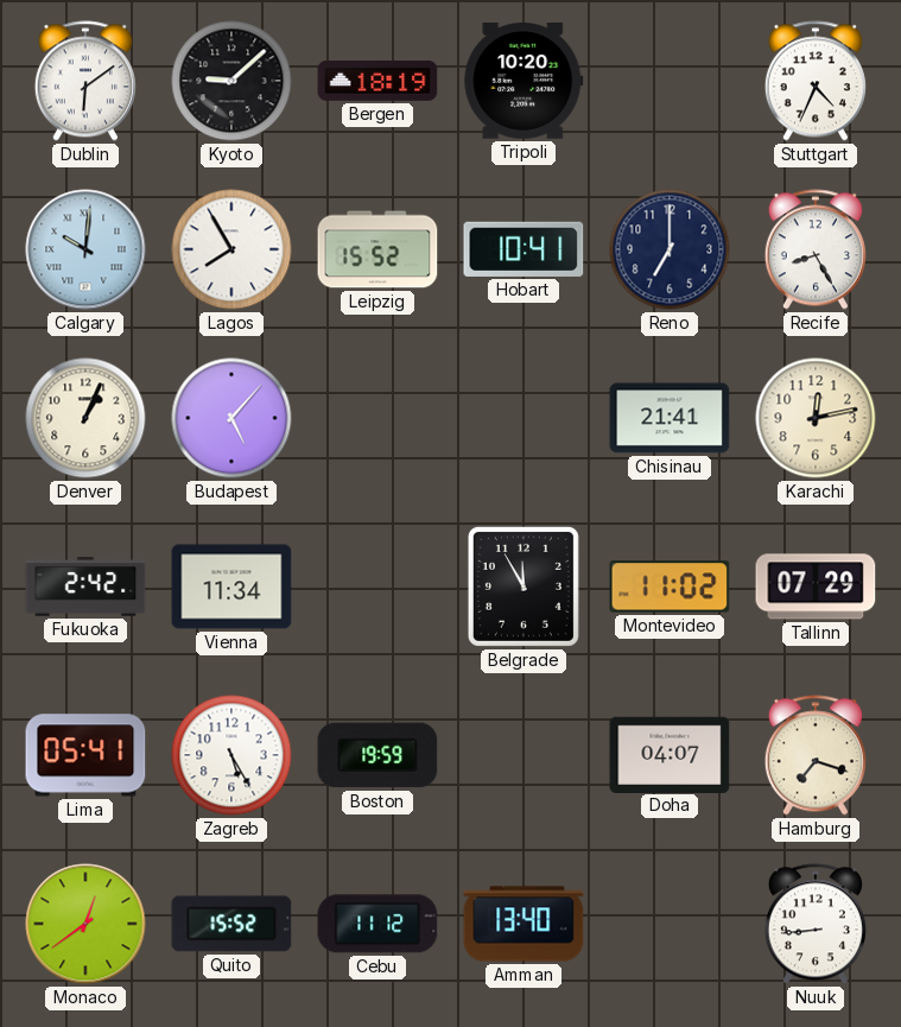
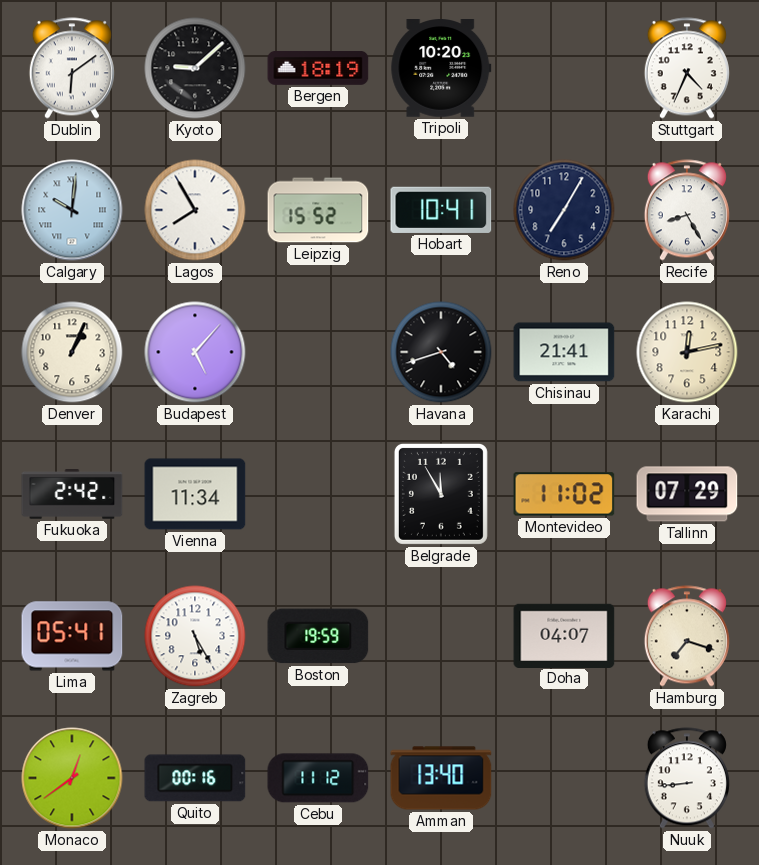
Reno: 7:00 -> 7:05 (564, 210)
Havana: none -> 4:42 (441, 352)
Quito: 15:52 -> 00:16 (195, 778)
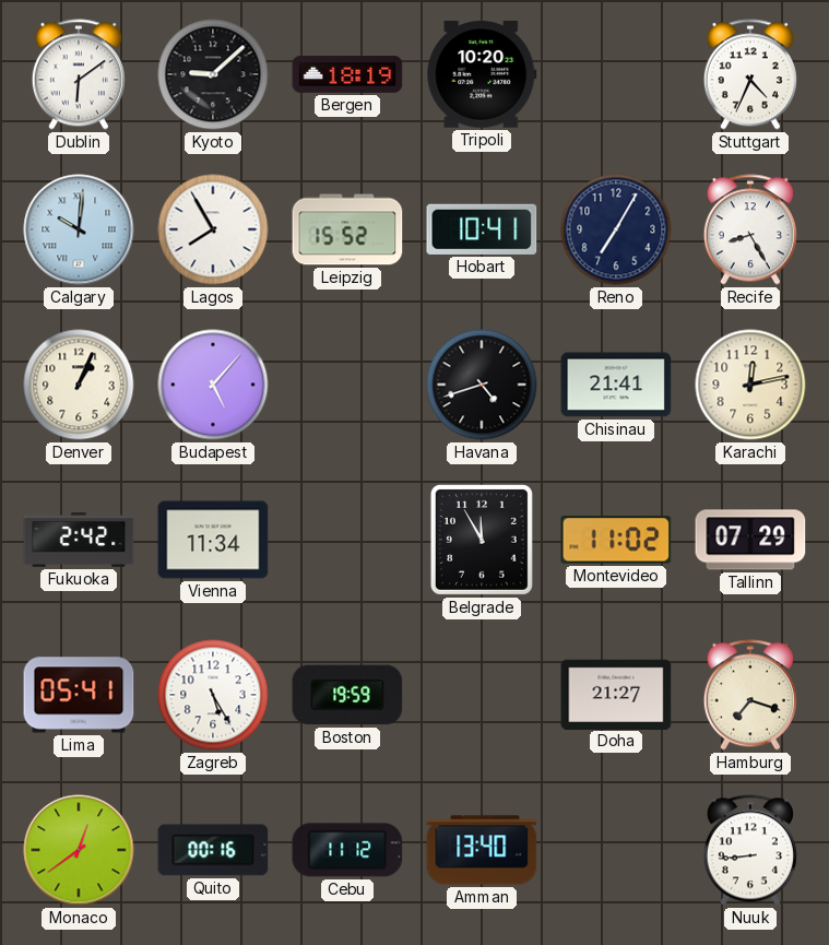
Doha: 04:07 -> 21:27 (616, 694)
